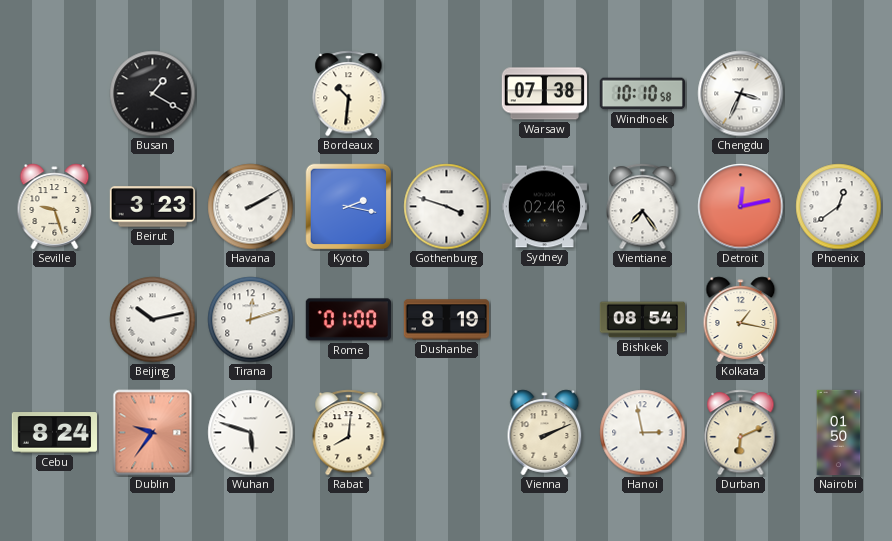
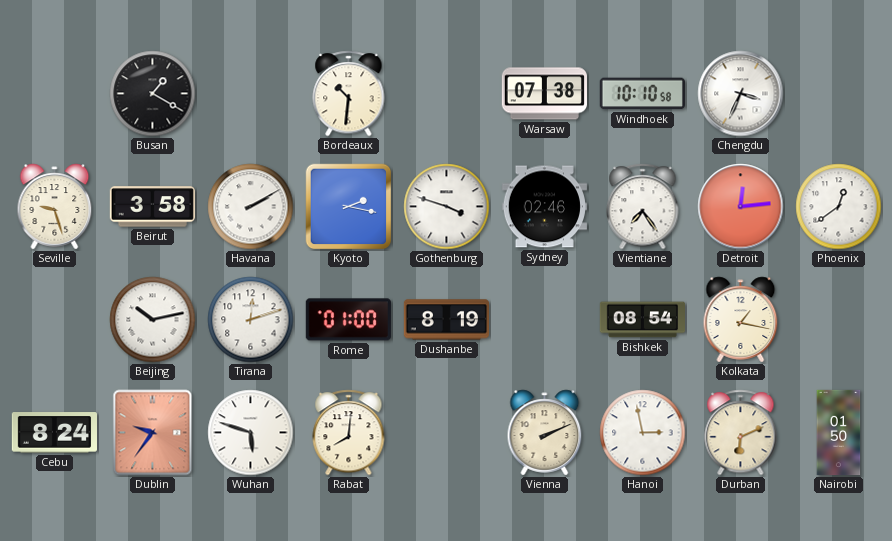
Beirut: 3:23 -> 3:58 (152, 207)
Detroit: 12:13 -> 12:14 (741, 207)
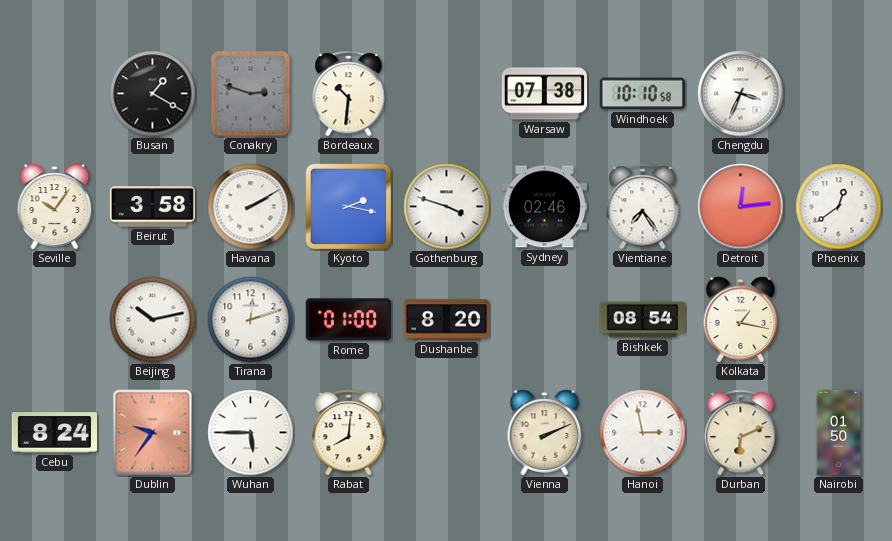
Conakry: none -> 2:48 (251, 94)
Seville: 9:27 -> 10:06 (55, 207)
Dushanbe: 8:19 -> 8:20 (446, 320)
Wuhan: 5:48 -> 5:45 (251, 433)
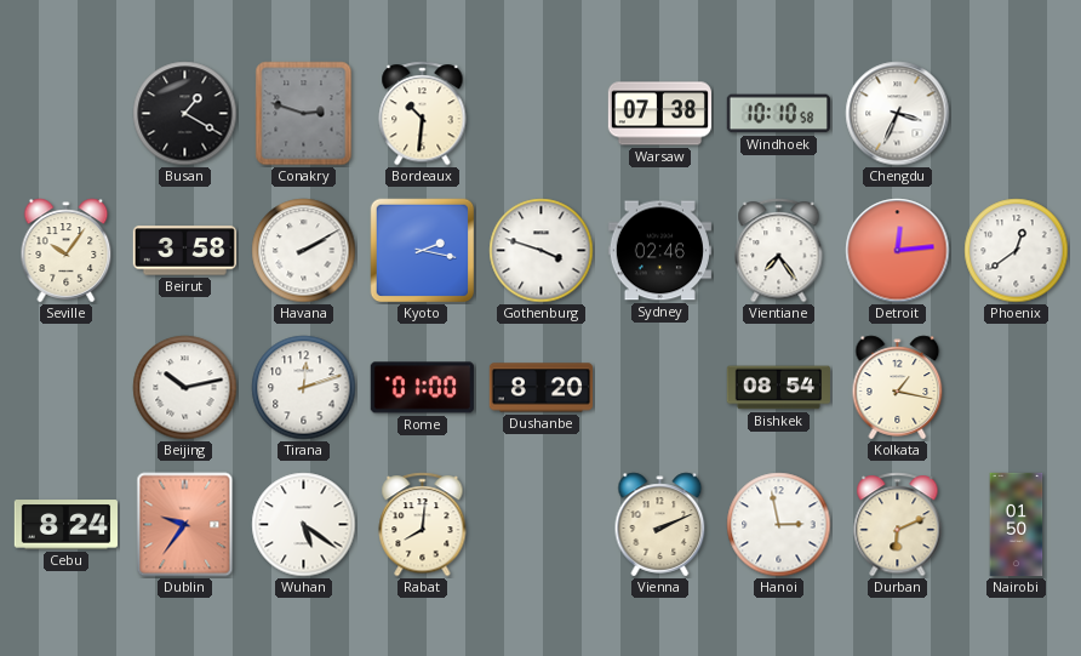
Wuhan: 5:45 -> 5:21 (304, 525)
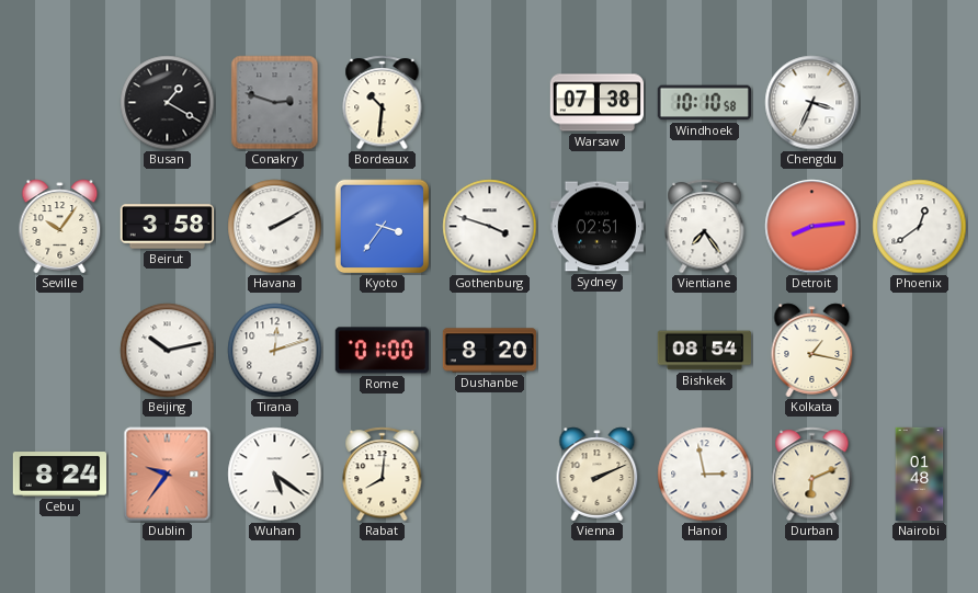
Kyoto: 2:17 -> 3:36 (383, 227)
Sydney: 02:46 -> 02:51 (596, 227)
Detroit: 12:14 -> 8:14 (812, 227)
Nairobi: 01:50 -> 01:48 (920, 475)
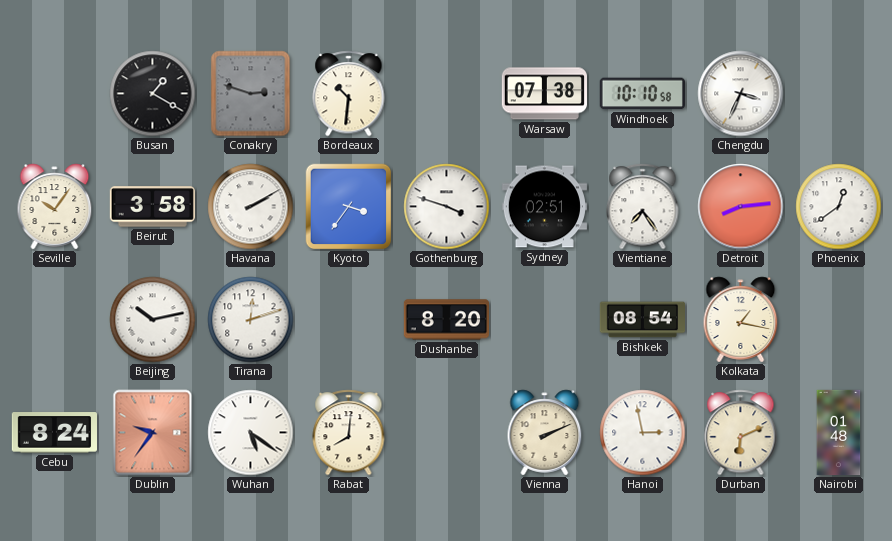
Rome: 01:00 -> none (382, 351)
